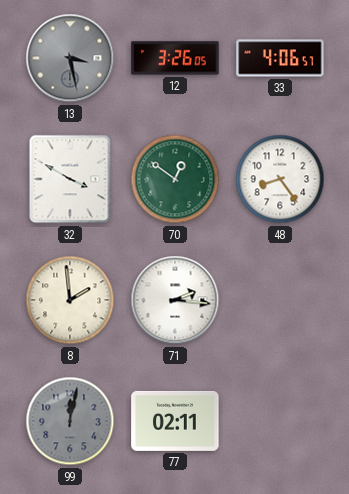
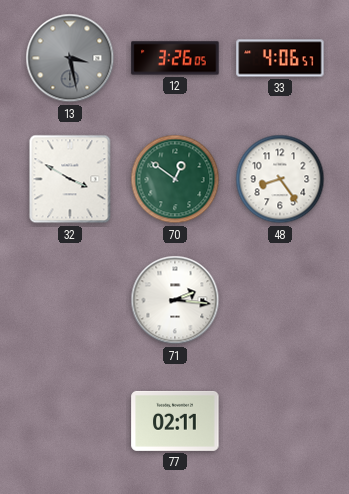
8: 1:59 -> none (70, 300)
99: 12:02 -> none (70, 421)
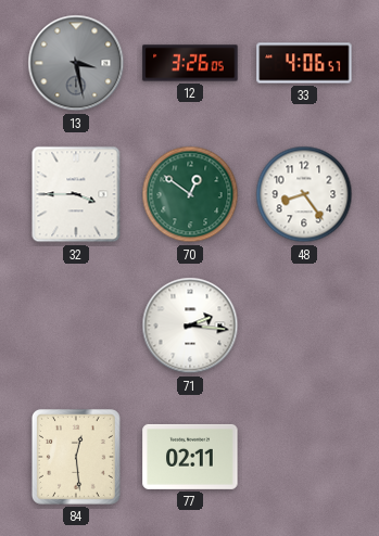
32: 3:50 -> 3:45 (76, 194)
84: none -> 12:29 (76, 457)
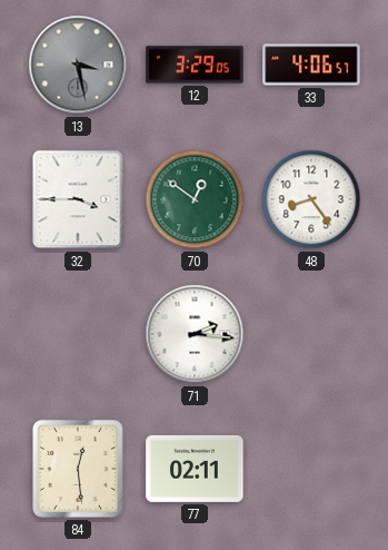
12: 3:26 -> 3:29 (195, 65)
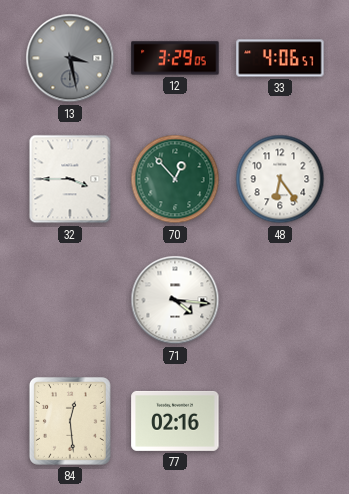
70: 12:51 -> 12:53 (175, 179)
48: 8:24 -> 6:24 (280, 179)
71: 2:16 -> 4:16 (175, 300)
77: 02:11 -> 02:16 (175, 421)
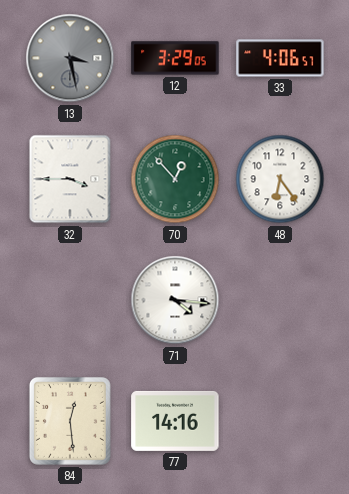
77: 02:16 -> 14:16 (175, 421)
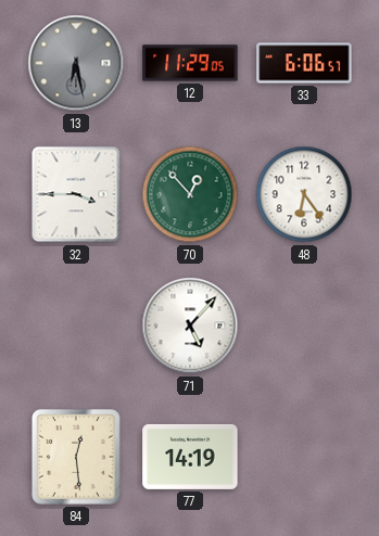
13: 3:28 -> 6:28 (76, 63)
12: 3:29 -> 11:29 (190, 63)
33: 4:06 -> 6:06 (304, 63)
71: 4:16 -> 5:07 (190, 326)
77: 14:16 -> 14:19 (190, 457)
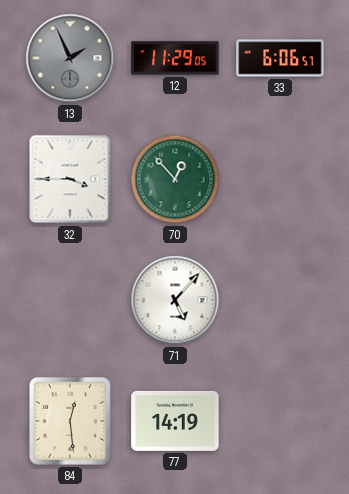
13: 6:28 -> 1:56 (70, 58)
48: 6:24 -> none (304, 194)
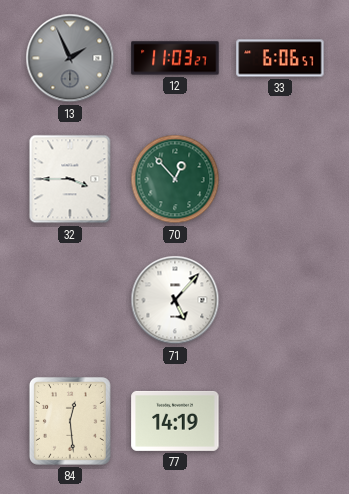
12: 11:29 -> 11:03 (175, 58)
